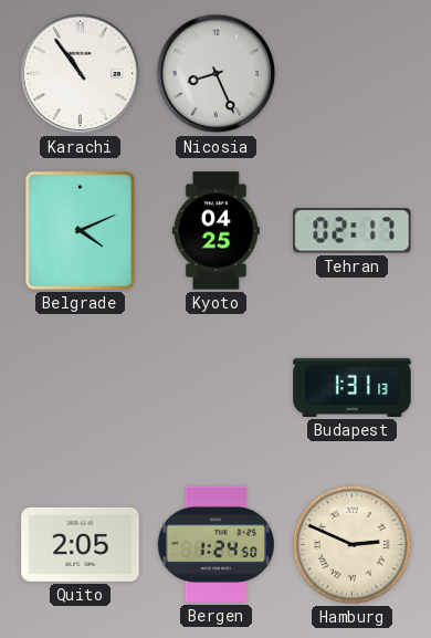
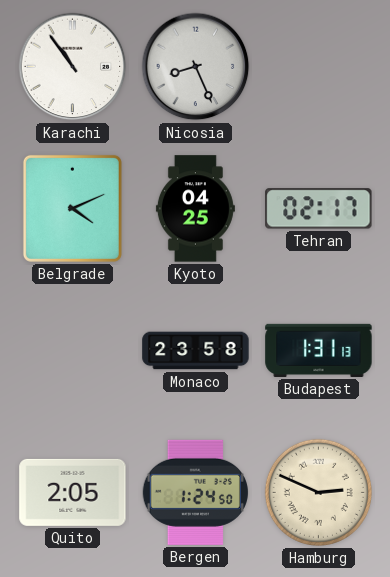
Monaco: none -> 23:58 (196, 351)
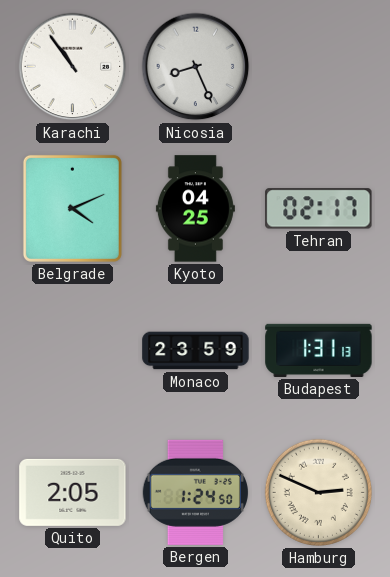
Monaco: 23:58 -> 23:59 (196, 351)
